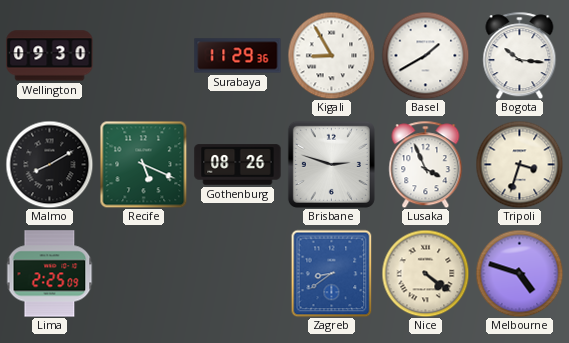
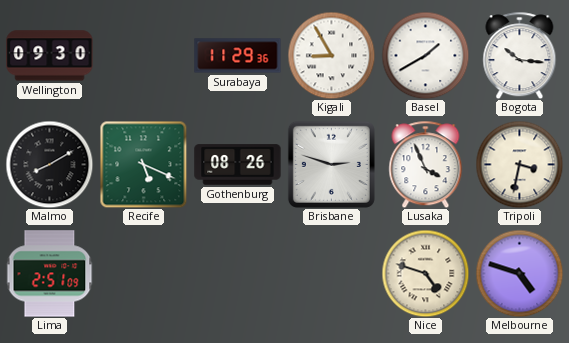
Tripoli: 3:33 -> 3:32 (519, 164)
Lima: 2:25 -> 2:51 (50, 274)
Zagreb: 8:39 -> none (332, 273)
Nice: 4:21 -> 4:48 (425, 273)
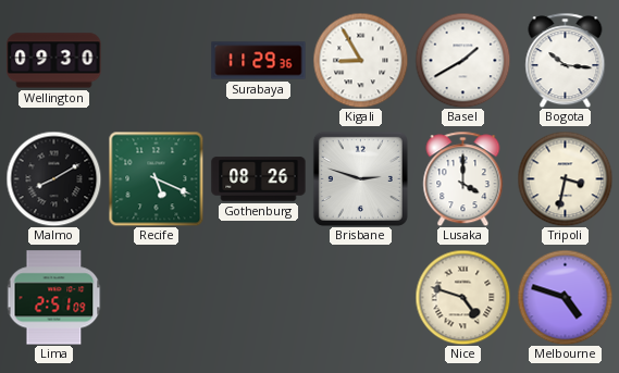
Lusaka: 3:56 -> 4:00 (463, 178)
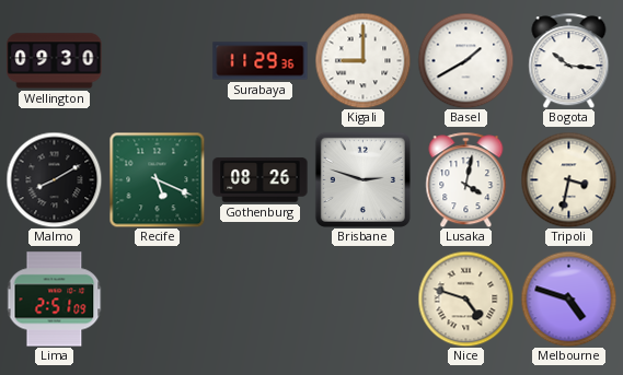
Kigali: 8:55 -> 9:00 (362, 60)
Lusaka: 4:00 -> 4:02 (466, 179)
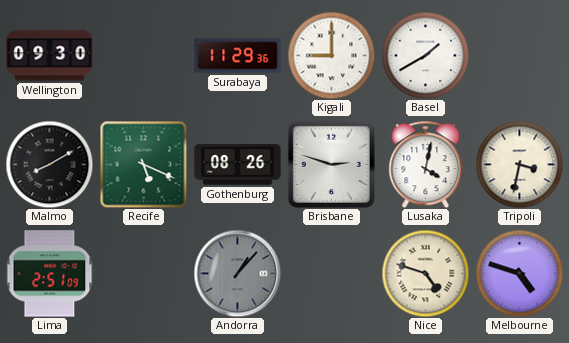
Bogota: 10:16 -> none (569, 60)
Andorra: none -> 1:07 (237, 273)
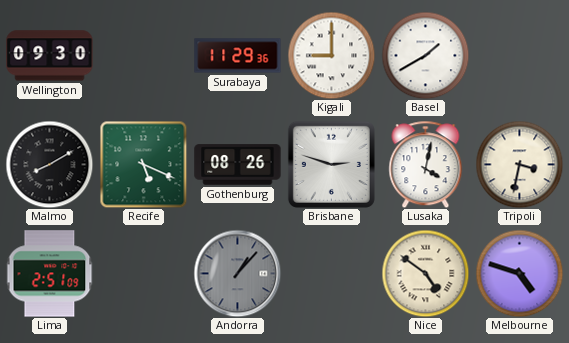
Nice: 4:48 -> 4:51 (425, 273)
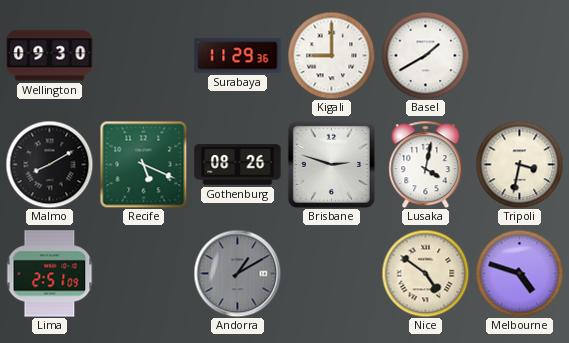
Andorra: 1:07 -> 1:10 (237, 273)
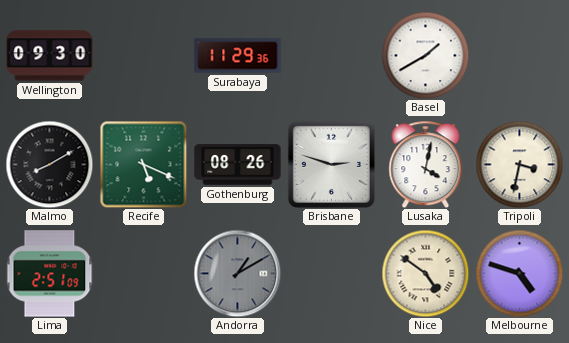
Kigali: 9:00 -> none (331, 55)
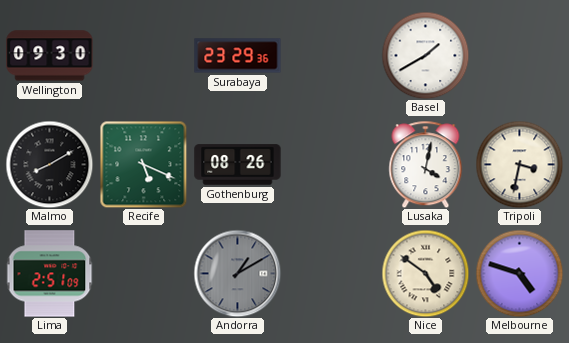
Surabaya: 11:29 -> 23:29 (238, 56)
Brisbane: 2:48 -> none (331, 164)
